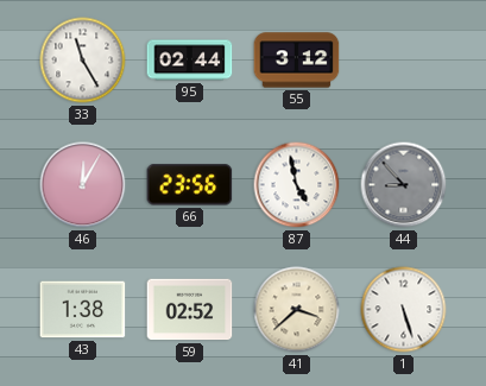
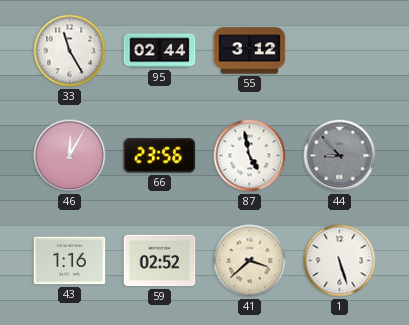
43: 1:38 -> 1:16 (70, 261)
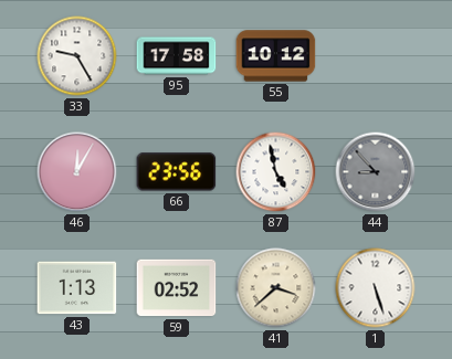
33: 11:25 -> 9:25 (77, 56)
95: 02:44 -> 17:58 (177, 56)
55: 3:12 -> 10:12 (276, 56)
43: 1:16 -> 1:13 (77, 288)
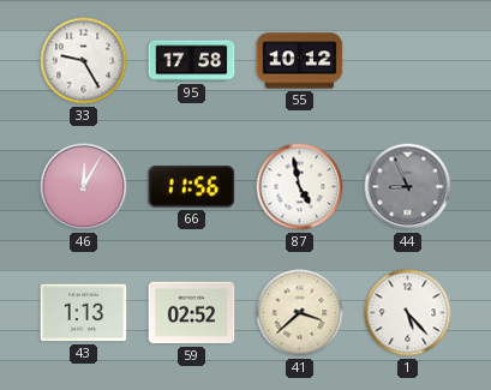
66: 23:56 -> 11:56 (192, 187)
44: 8:53 -> 8:56 (408, 187)
1: 5:27 -> 5:23 (408, 313)
